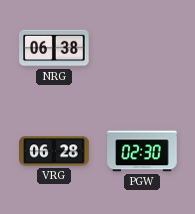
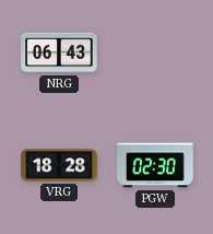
NRG: 06:38 -> 06:43 (59, 52)
VRG: 06:28 -> 18:28 (59, 165)
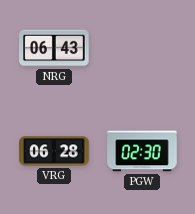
VRG: 18:28 -> 06:28 (54, 151)
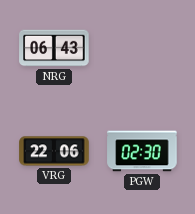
VRG: 06:28 -> 22:06 (54, 151)
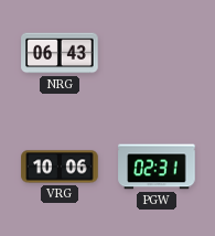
VRG: 22:06 -> 10:06 (60, 167)
PGW: 02:30 -> 02:31 (157, 167)
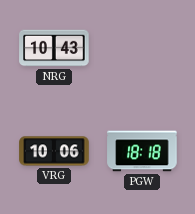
NRG: 06:43 -> 10:43 (54, 48)
PGW: 02:31 -> 18:18 (142, 151)
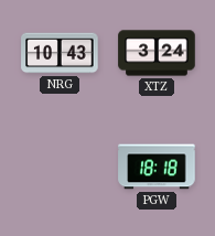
XTZ: none -> 3:24 (157, 53)
VRG: 10:06 -> none (54, 151)
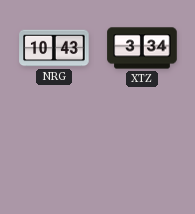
XTZ: 3:24 -> 3:34 (142, 48)
PGW: 18:18 -> none (157, 167)
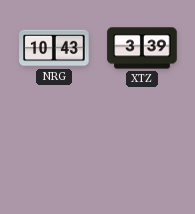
XTZ: 3:34 -> 3:39 (142, 48)
